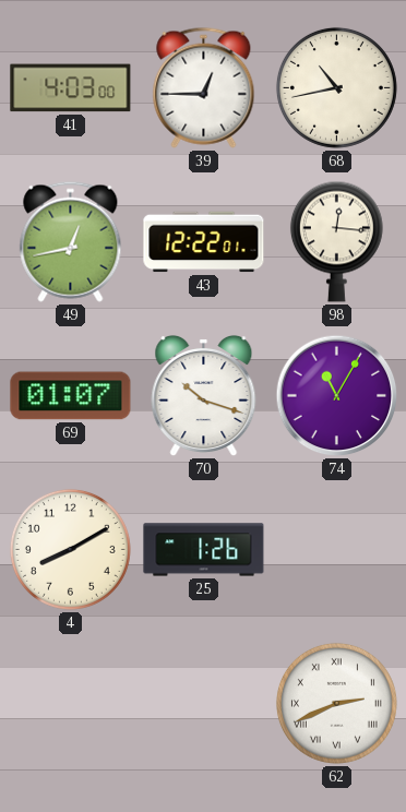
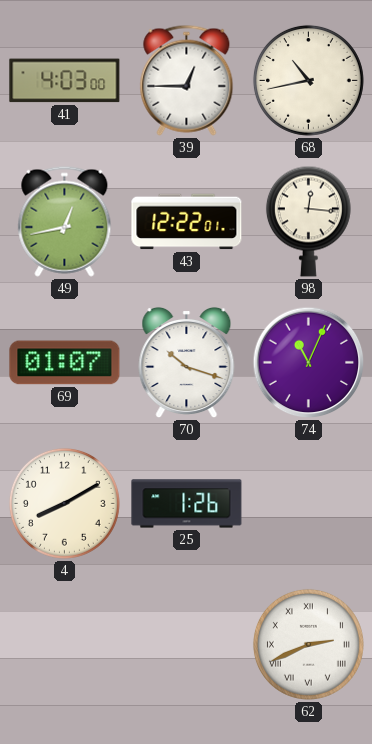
74: 11:05 -> 11:04 (309, 363)
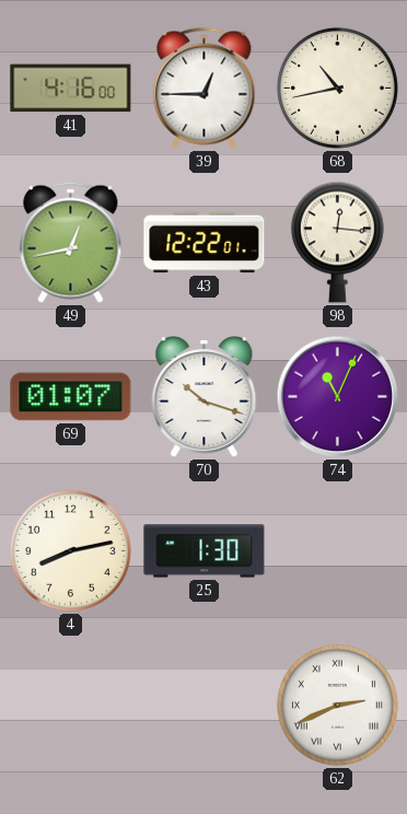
41: 4:03 -> 4:16 (71, 89)
4: 8:10 -> 8:13 (70, 550)
25: 1:26 -> 1:30 (205, 551)
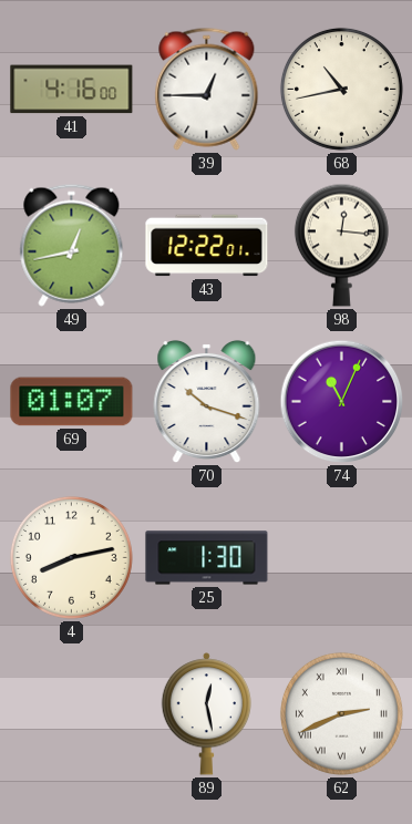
89: none -> 12:28 (207, 714)
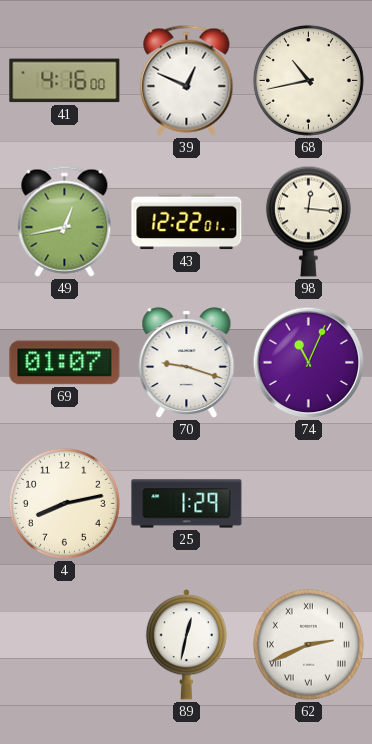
39: 12:45 -> 12:49 (187, 80)
70: 10:18 -> 9:18 (187, 363)
25: 1:30 -> 1:29 (187, 504)
89: 12:28 -> 12:32 (187, 645)
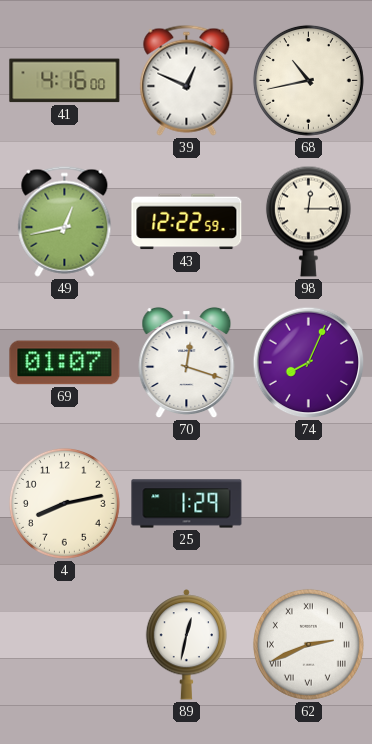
43: 12:22:01 -> 12:22:59 (187, 222)
98: 12:16 -> 12:15 (308, 221)
70: 9:18 -> 12:18 (187, 363)
74: 11:04 -> 8:04 (309, 363)
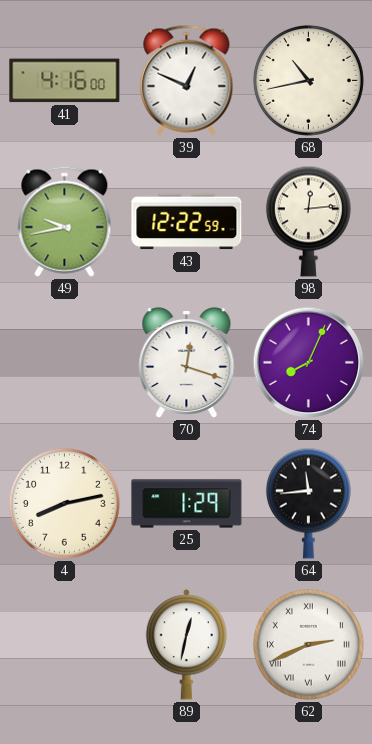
49: 12:43 -> 9:43 (65, 221)
98: 12:15 -> 12:14 (308, 221)
69: 01:07 -> none (65, 363)
64: none -> 11:44 (308, 503)
